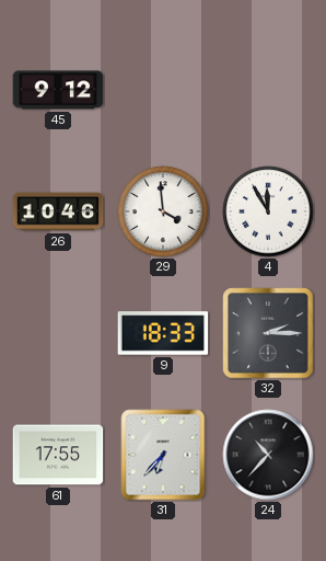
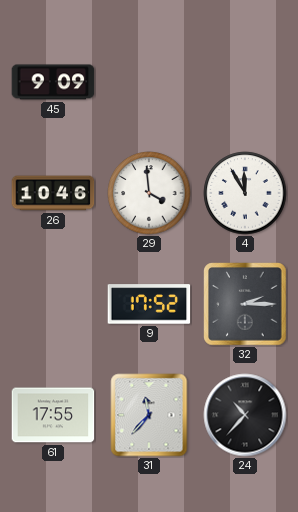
45: 9:12 -> 9:09 (53, 82)
9: 18:33 -> 17:52 (149, 304)
31: 6:37 -> 11:37 (149, 415)
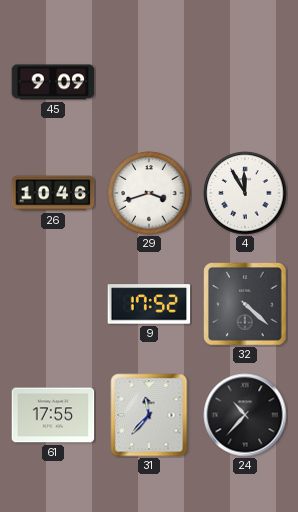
29: 3:59 -> 3:42 (149, 193)
32: 2:15 -> 4:22 (245, 304)
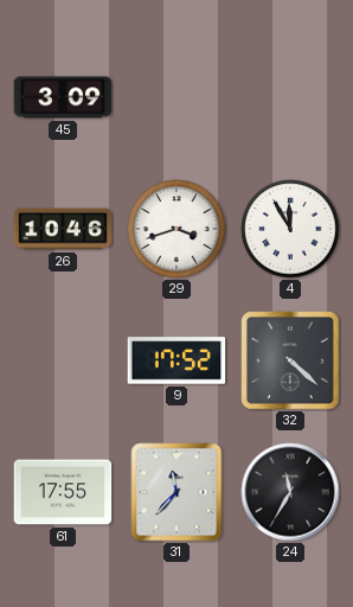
45: 9:09 -> 3:09 (63, 97)
24: 10:37 -> 11:35 (290, 492)
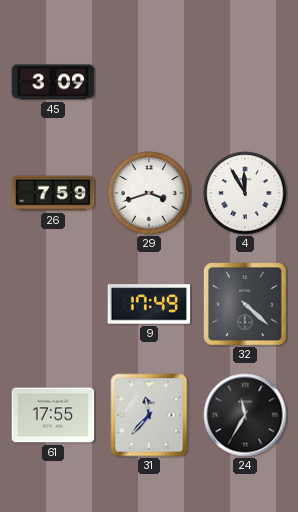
26: 10:46 -> 7:59 (53, 193)
9: 17:52 -> 17:49 (149, 304)
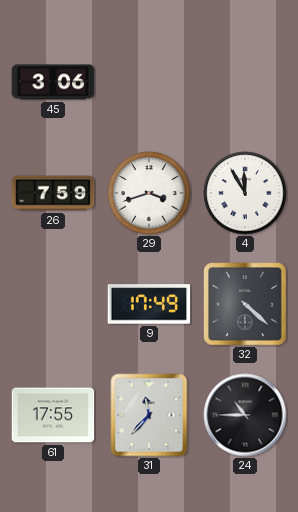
45: 3:09 -> 3:06 (53, 82)
24: 11:35 -> 10:45 (245, 415)
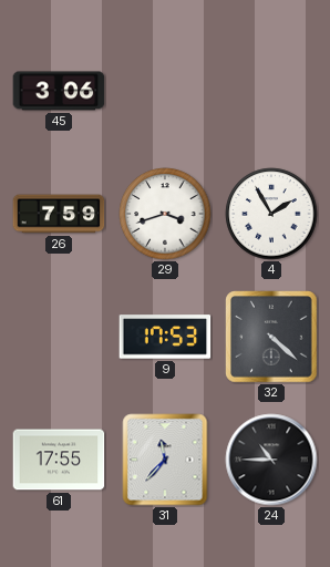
4: 11:55 -> 1:55 (271, 214)
9: 17:49 -> 17:53 (165, 337)
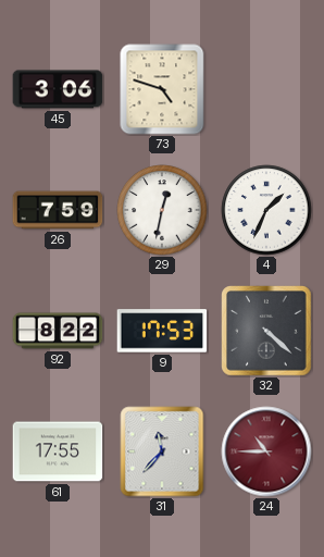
73: none -> 4:48 (162, 89)
29: 3:42 -> 12:32 (162, 210)
4: 1:55 -> 1:34 (266, 210)
92: none -> 8:22 (58, 331)
24 dial: black -> burgundy (266, 451)
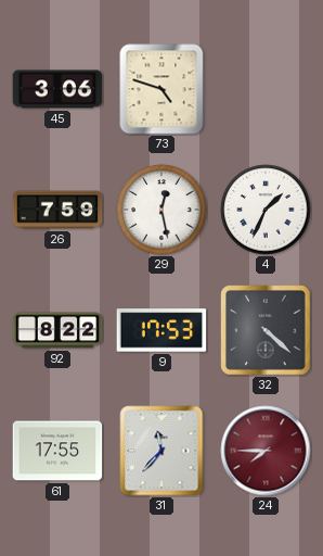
29: 12:32 -> 12:28 (161, 210)
24: 10:45 -> 7:45 (266, 451)
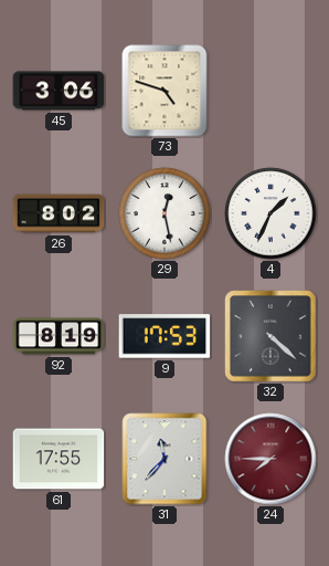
26: 7:59 -> 8:02 (59, 213)
92: 8:22 -> 8:19 (59, 336)
